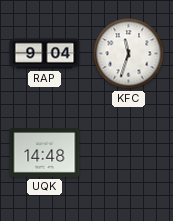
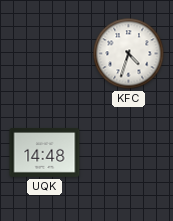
RAP: 9:04 -> none (45, 54)
KFC: 11:33 -> 4:33 (129, 54)
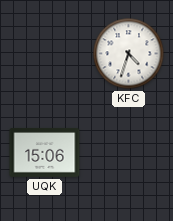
UQK: 14:48 -> 15:06 (45, 152)
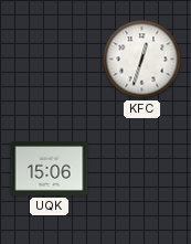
KFC: 4:33 -> 12:33 (142, 60)
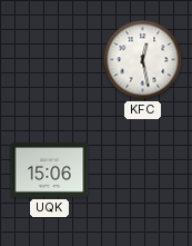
KFC: 12:33 -> 12:28 (143, 60)
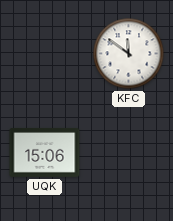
KFC: 12:28 -> 11:51 (129, 54)
